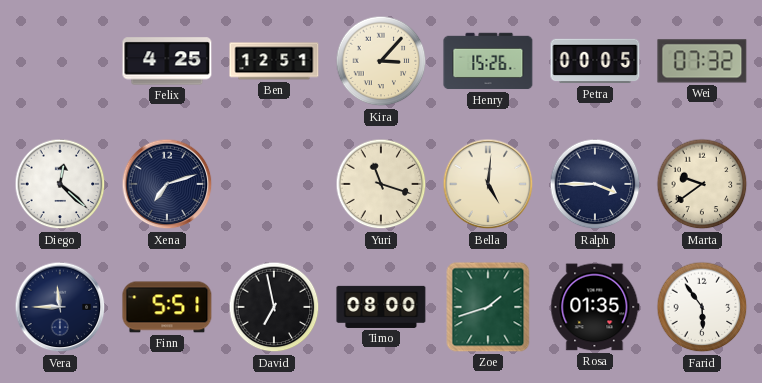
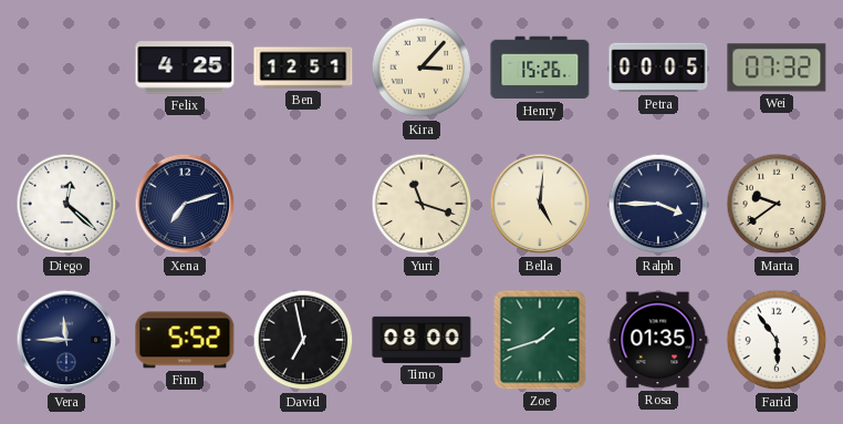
Finn: 5:51 -> 5:52 (185, 340)
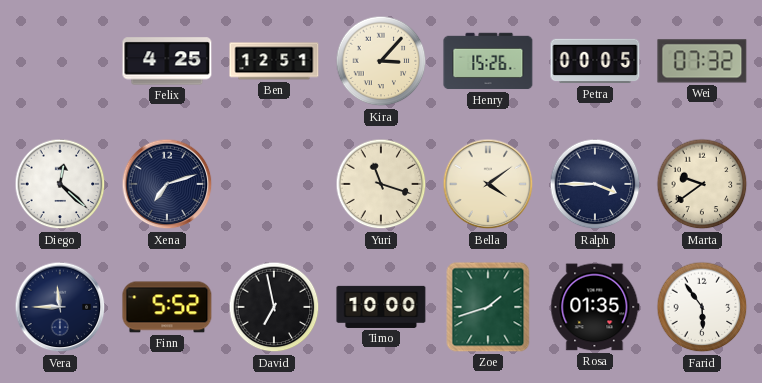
Bella: 5:01 -> 4:09 (488, 184)
Timo: 08:00 -> 10:00 (381, 307)
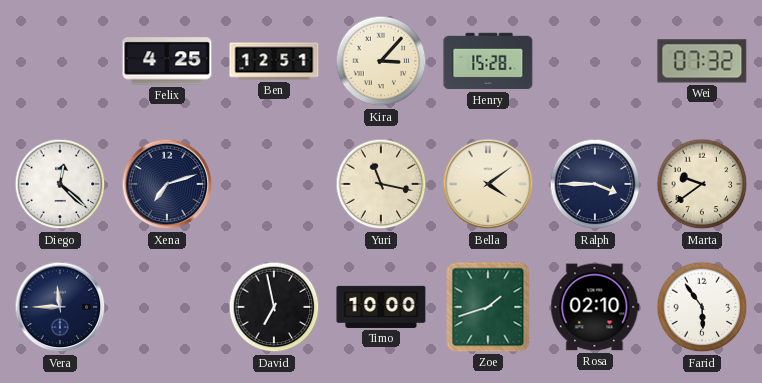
Henry: 15:26 -> 15:28 (488, 61)
Petra: 00:05 -> none (595, 61)
Yuri: 11:18 -> 11:17 (381, 184)
Finn: 5:52 -> none (167, 307)
Rosa: 01:35 -> 02:10 (595, 307)
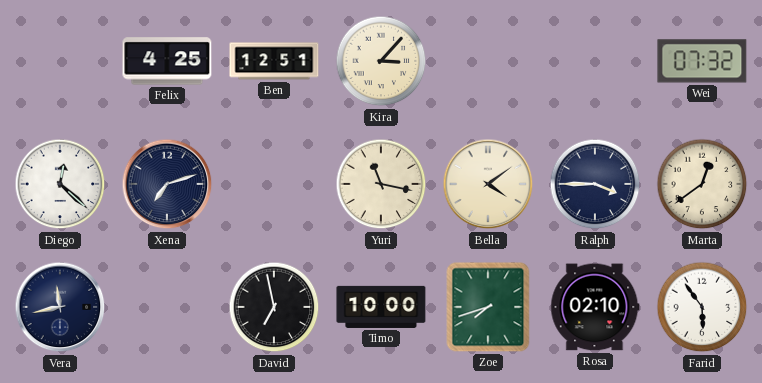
Henry: 15:28 -> none (488, 61)
Marta: 9:39 -> 12:39 (702, 184)
Vera: 11:45 -> 11:43 (60, 307)
Zoe: 1:42 -> 7:42 (488, 307)
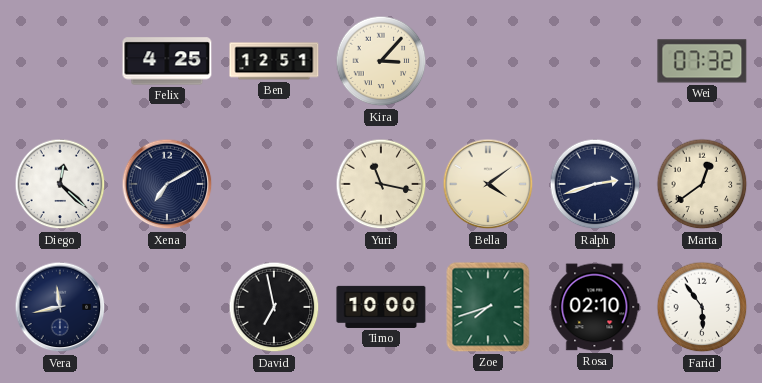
Xena: 7:12 -> 7:10 (167, 184)
Ralph: 3:45 -> 2:42 (595, 184)
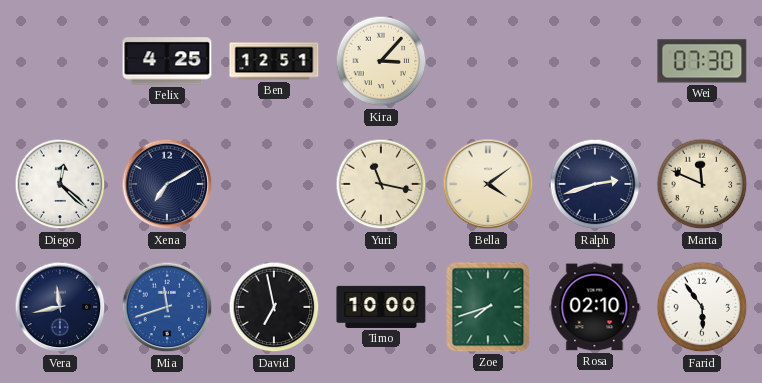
Wei: 07:32 -> 07:30 (702, 61)
Marta: 12:39 -> 11:49 (702, 184)
Mia: none -> 11:42 (167, 307)
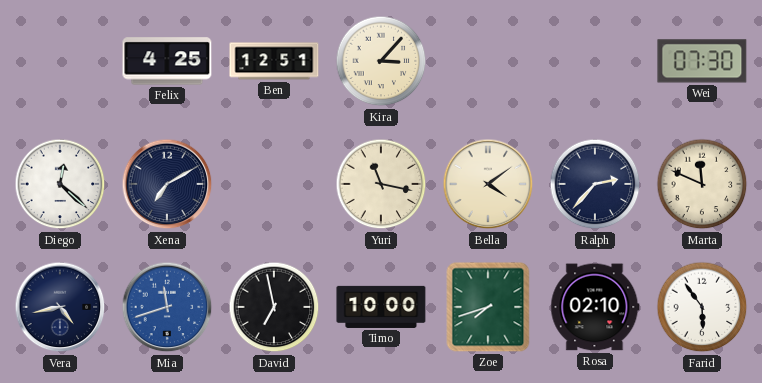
Ralph: 2:42 -> 2:37 (595, 184)
Vera: 11:43 -> 4:43 (60, 307)
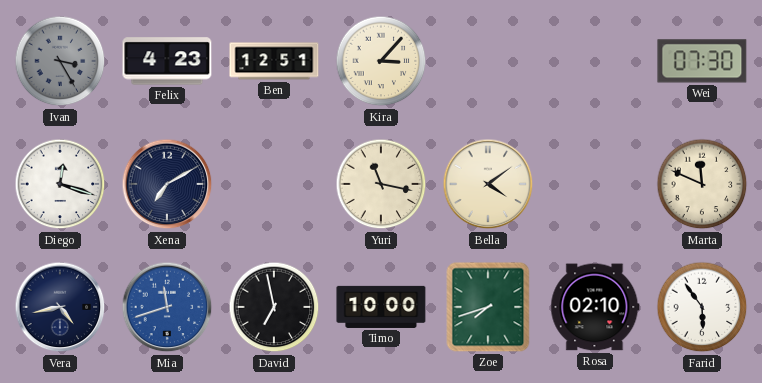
Ivan: none -> 3:25 (60, 61)
Felix: 4:25 -> 4:23 (167, 61)
Diego: 12:22 -> 12:18 (60, 184)
Ralph: 2:37 -> none (595, 184)
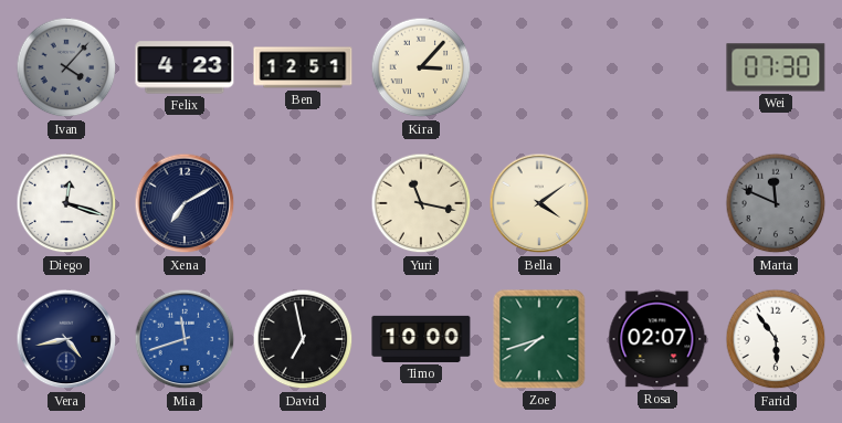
Ivan: 3:25 -> 4:07 (66, 67)
Marta dial: cream -> grey (776, 203)
Rosa: 02:10 -> 02:07 (657, 339)
